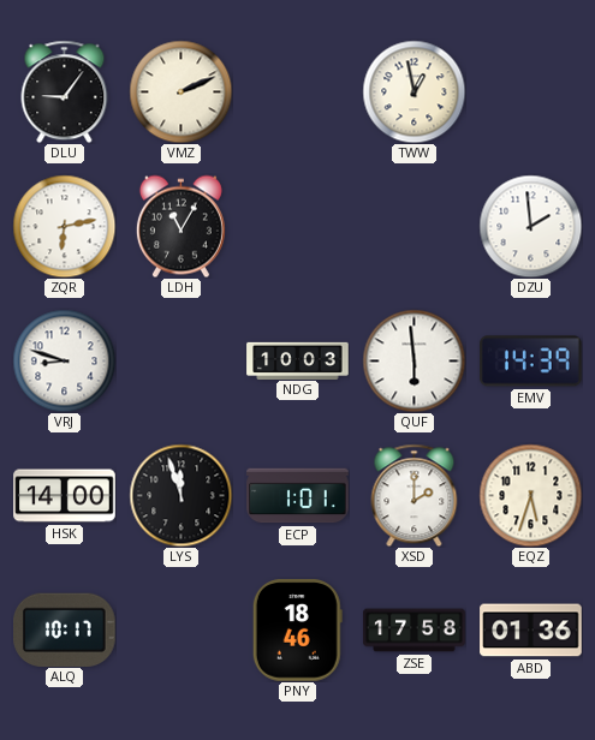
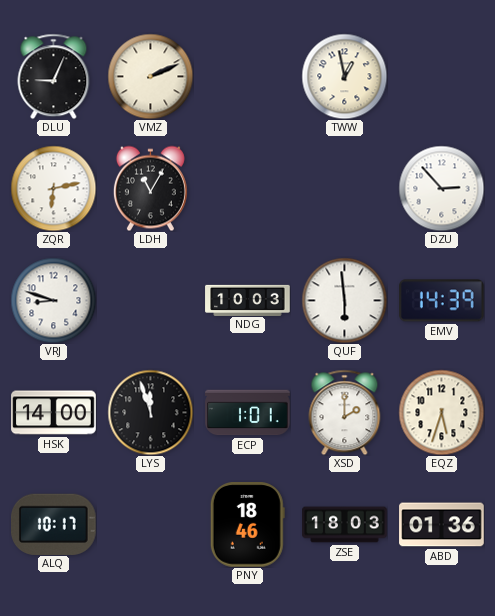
DLU: 9:06 -> 9:04 (54, 76)
DZU: 1:59 -> 2:53 (441, 188)
ZSE: 17:58 -> 18:03 (345, 525)
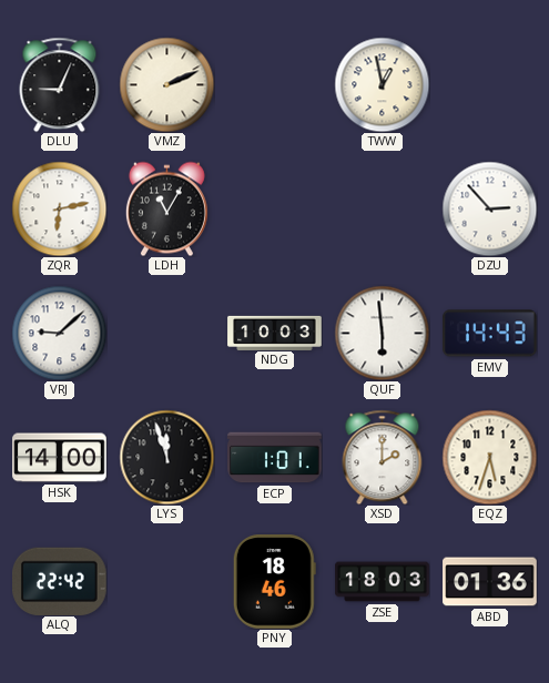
VRJ: 8:48 -> 9:08 (59, 333)
EMV: 14:39 -> 14:43 (490, 334)
ALQ: 10:17 -> 22:42 (60, 581)
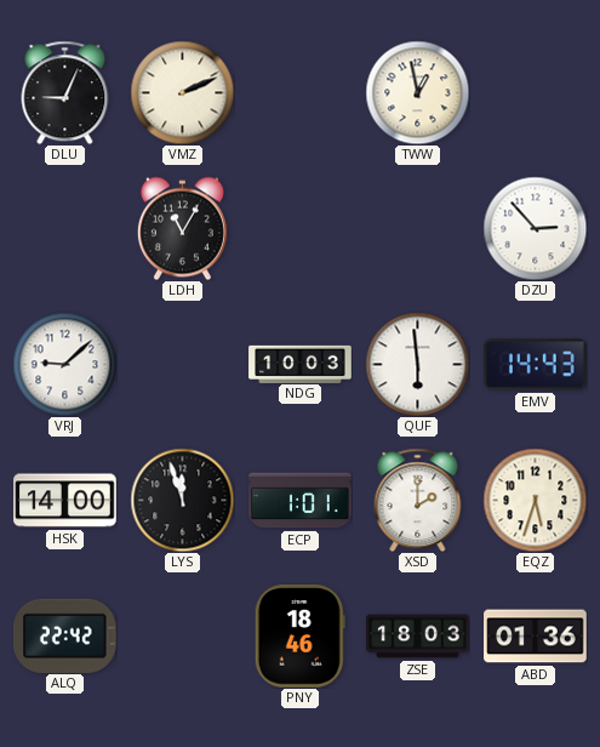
ZQR: 6:13 -> none (59, 208)
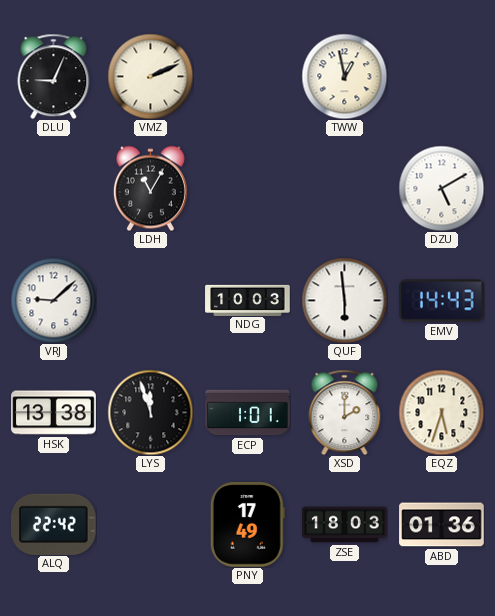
DZU: 2:53 -> 5:10 (441, 188)
HSK: 14:00 -> 13:38 (54, 413)
PNY: 18:46 -> 17:49 (247, 525)
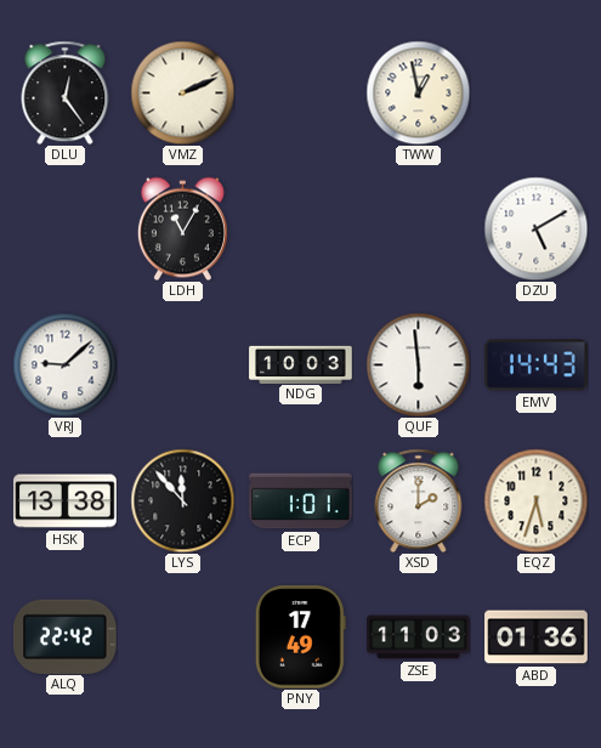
DLU: 9:04 -> 12:24 (66, 92)
LYS: 11:57 -> 11:53 (182, 500)
ZSE: 18:03 -> 11:03 (419, 637)
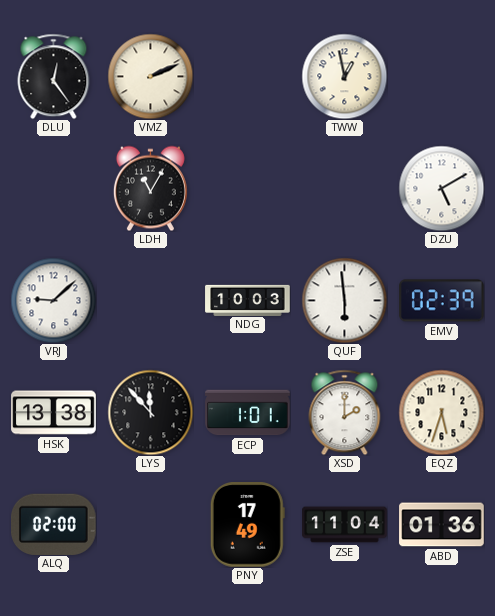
EMV: 14:43 -> 02:39 (442, 301)
ALQ: 22:42 -> 02:00 (54, 524)
ZSE: 11:03 -> 11:04 (345, 525)
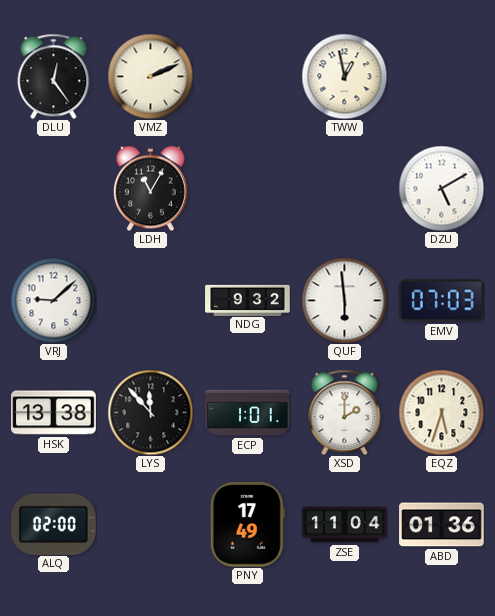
NDG: 10:03 -> 9:32 (248, 300)
EMV: 02:39 -> 07:03 (442, 301)
